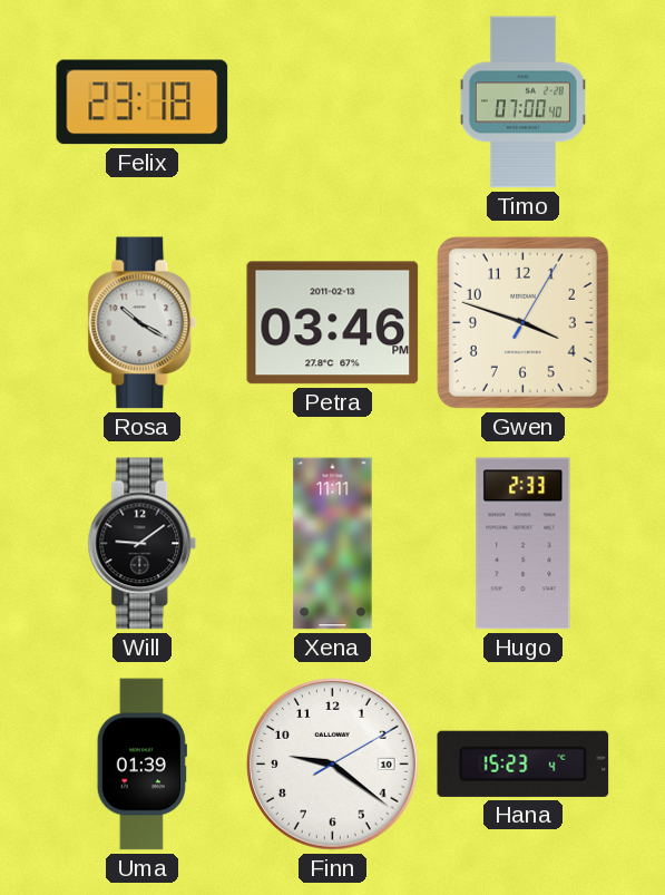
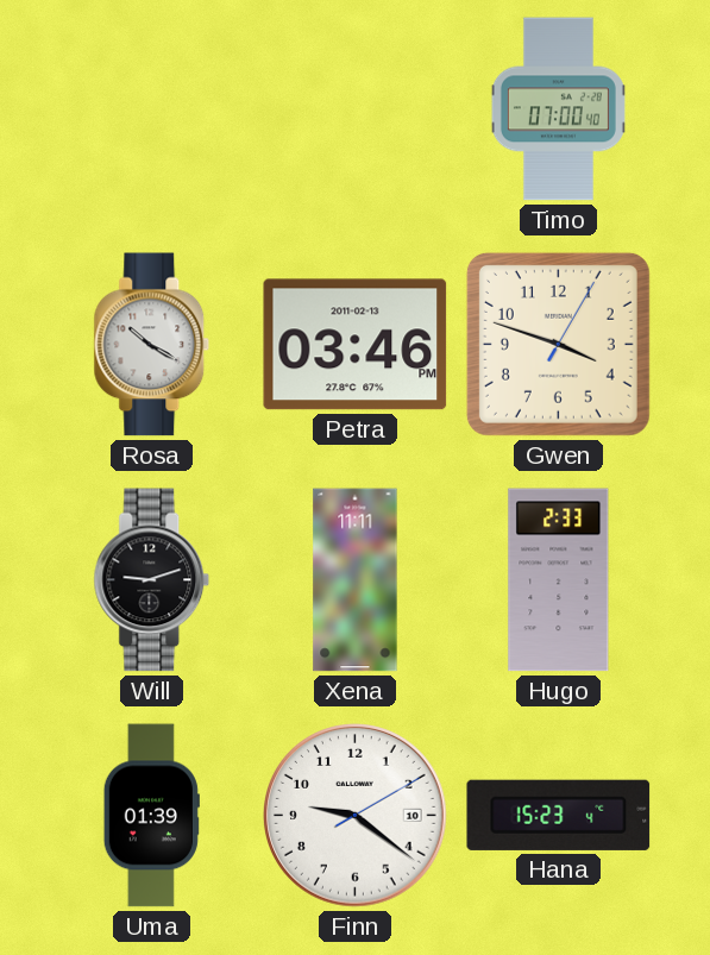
Felix: 23:18 -> none (143, 103)
Will: 9:09 -> 9:12 (152, 580)
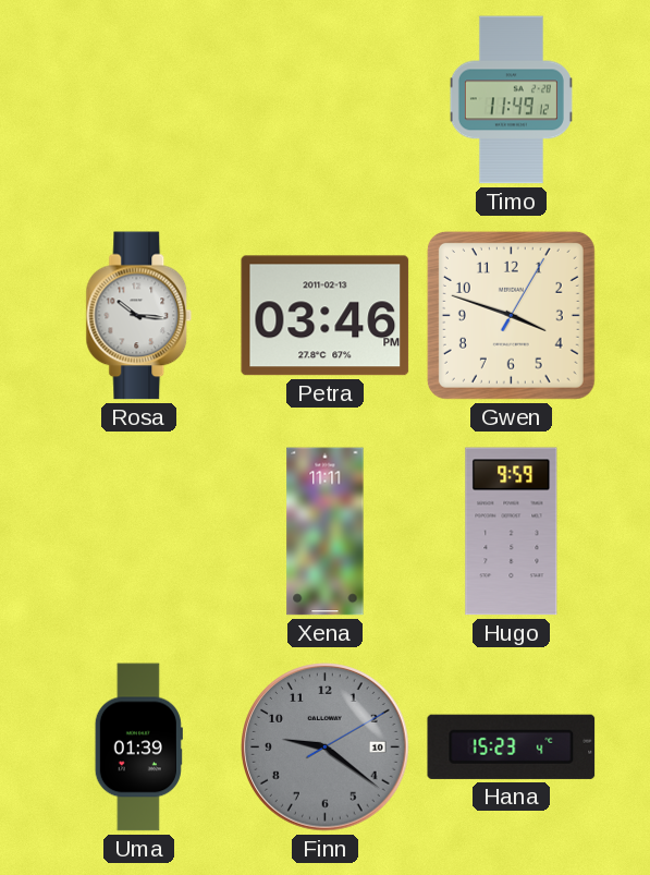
Timo: 07:00 -> 11:49 (511, 100)
Rosa: 10:20 -> 10:16 (139, 316)
Will: 9:12 -> none (152, 580)
Hugo: 2:33 -> 9:59 (512, 532)
Finn dial: white -> grey (326, 748)
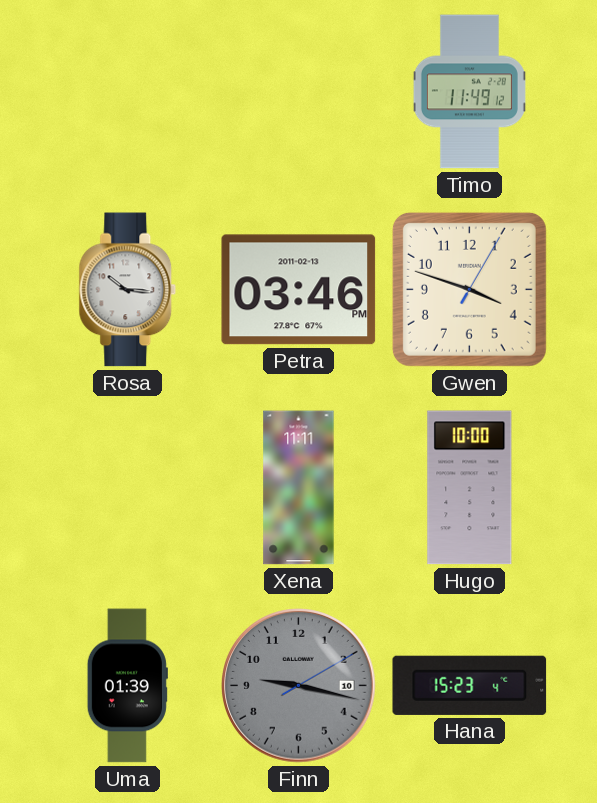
Hugo: 9:59 -> 10:00 (470, 488)
Finn: 9:21 -> 9:17 (299, 686)
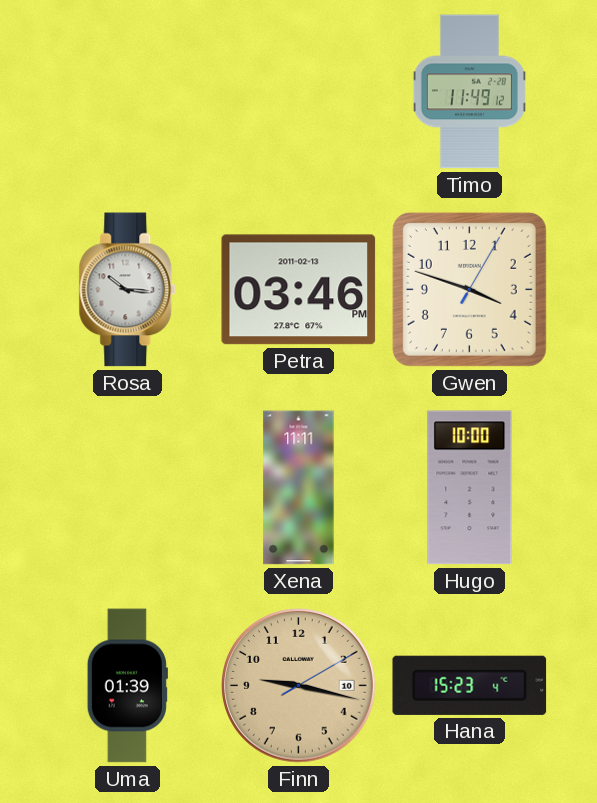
Finn dial: grey -> champagne (299, 686)
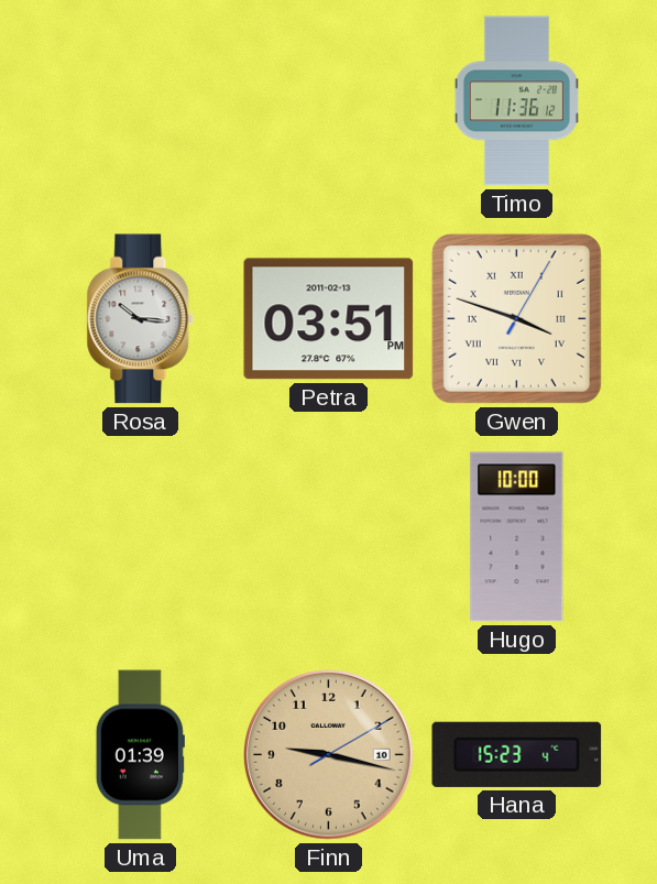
Timo: 11:49 -> 11:36 (516, 101)
Petra: 03:46 -> 03:51 (329, 319)
Gwen numerals: Arabic -> Roman (516, 318)
Xena: 11:11 -> none (299, 488)
